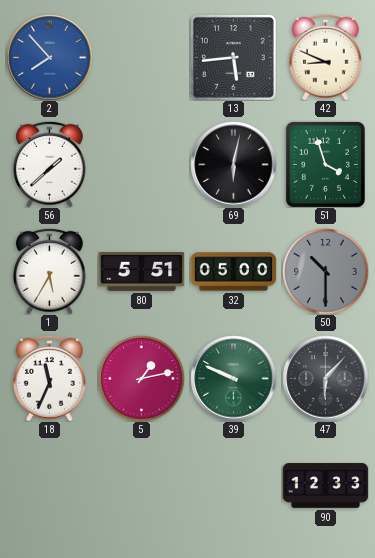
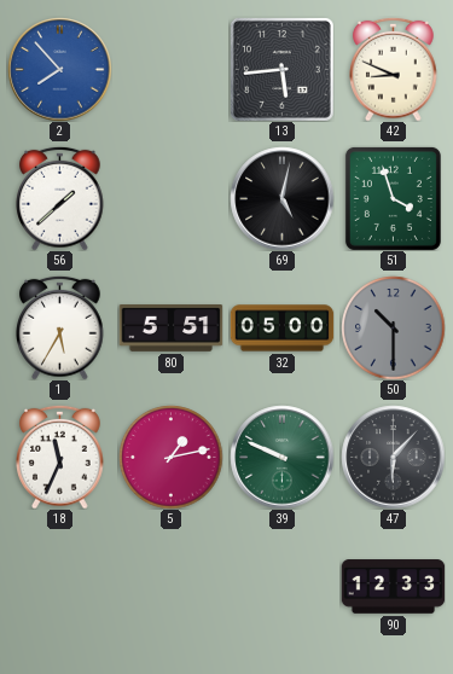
69: 6:02 -> 5:02 (281, 198)
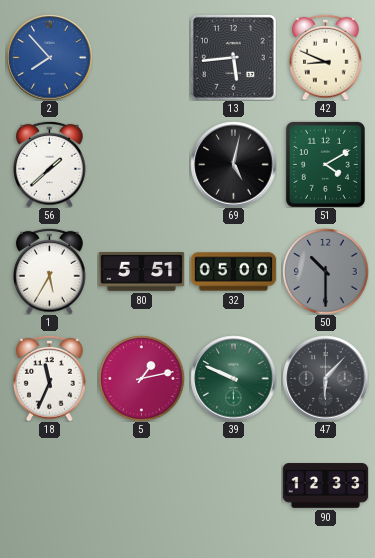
51: 3:57 -> 4:10 (325, 164)
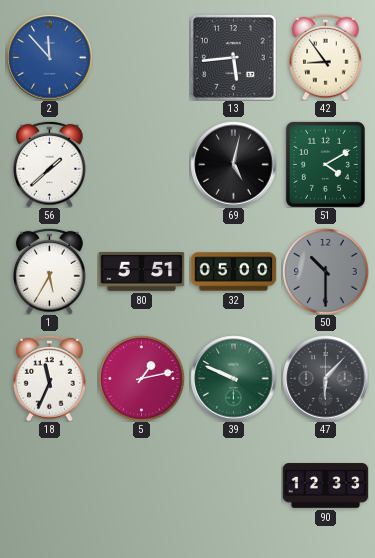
2: 7:53 -> 11:53 (49, 57)
42: 8:49 -> 8:54 (326, 57)
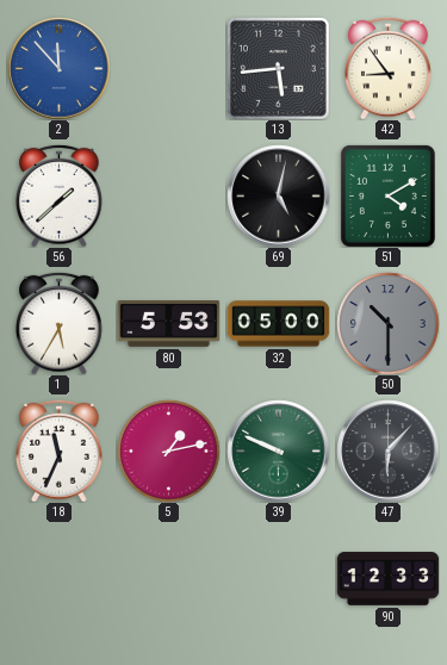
80: 5:51 -> 5:53 (168, 324)
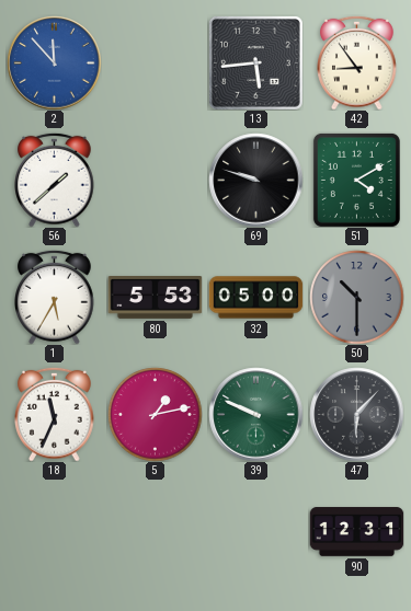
69: 5:02 -> 9:48 (255, 180)
90: 12:33 -> 12:31 (356, 532)
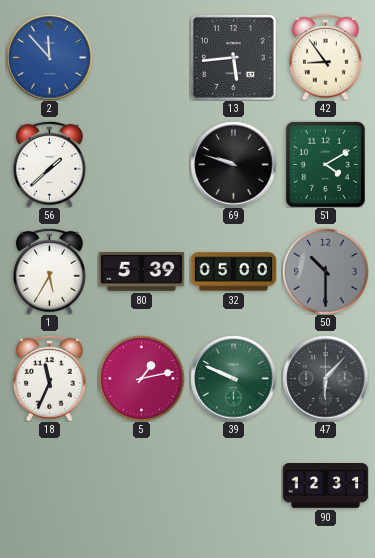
80: 5:53 -> 5:39 (141, 272)
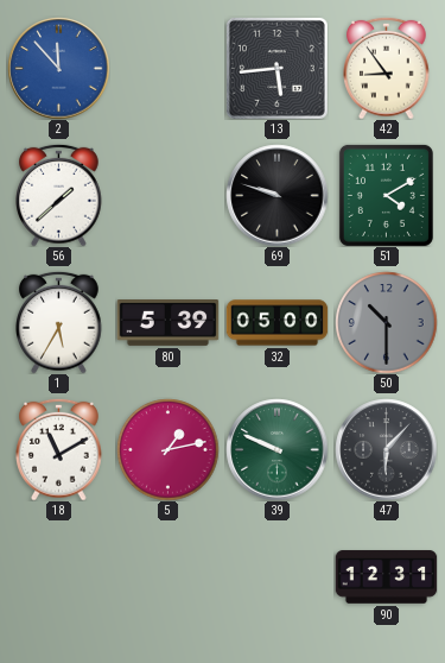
18: 11:34 -> 11:10 (59, 449)
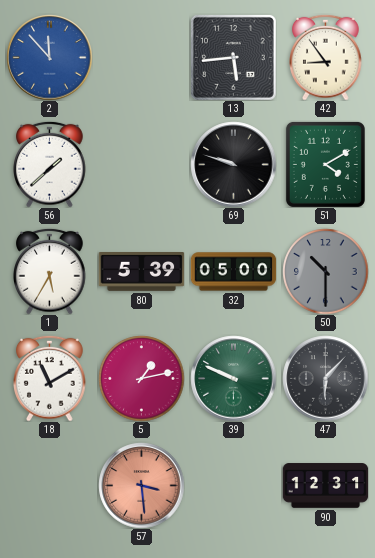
57: none -> 3:29 (141, 485)
